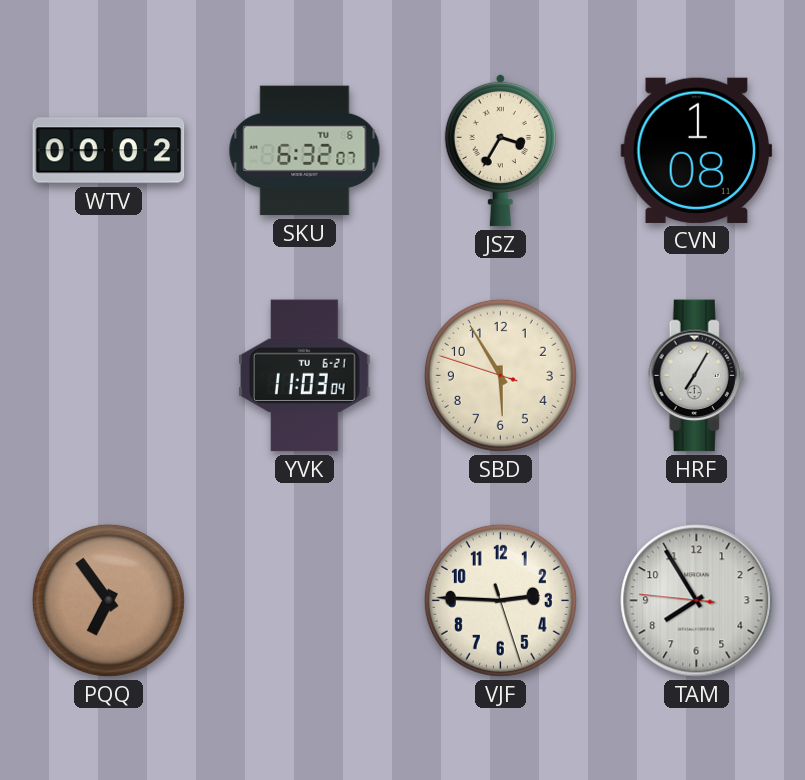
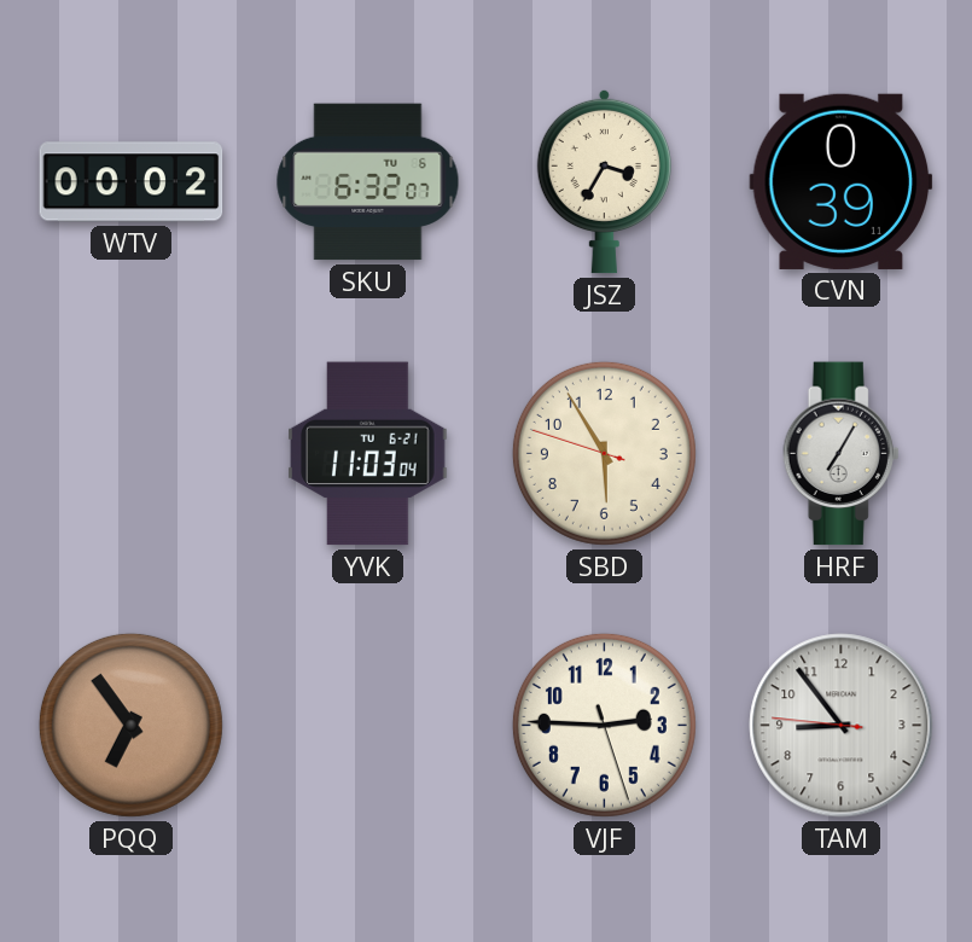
CVN: 1:08 -> 0:39 (842, 181)
TAM: 7:54 -> 8:53 (842, 726)
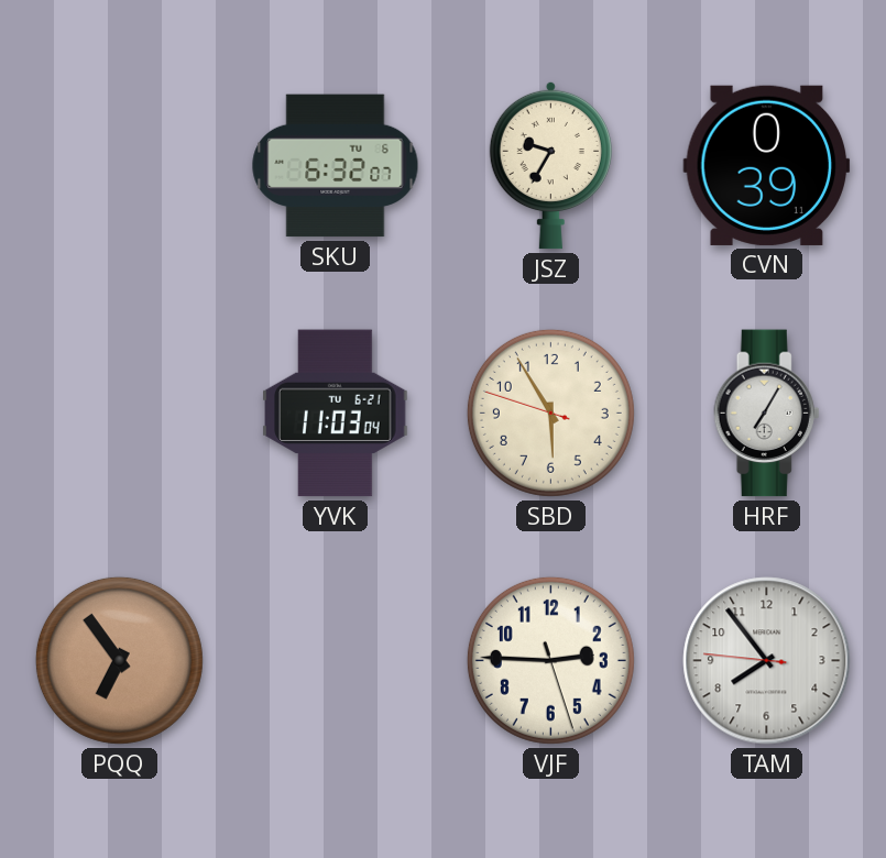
WTV: 00:02 -> none (132, 182)
JSZ: 3:35 -> 9:35 (550, 165)
TAM: 8:53 -> 7:53 (767, 661)
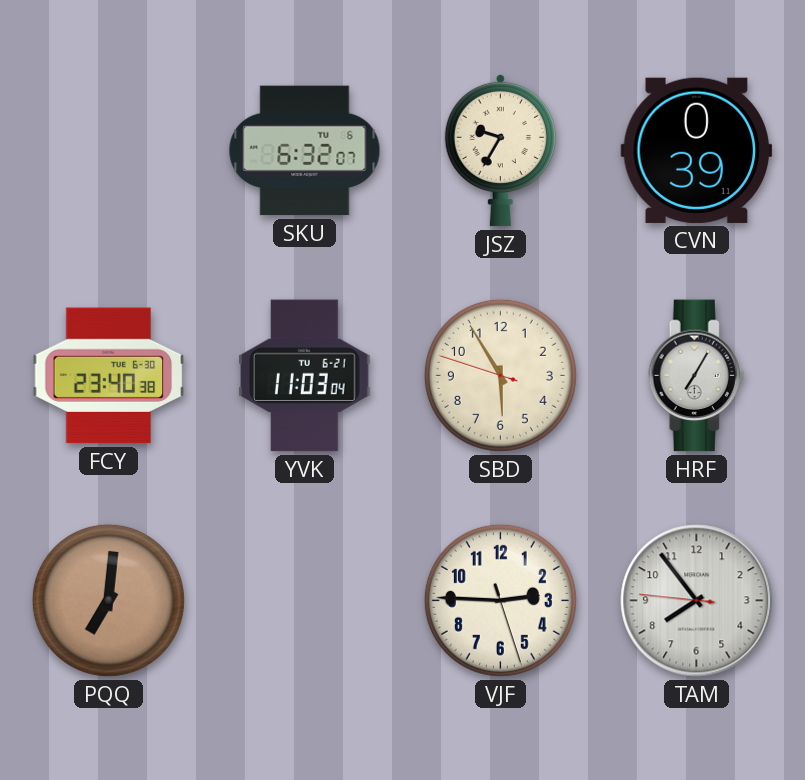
FCY: none -> 23:40 (109, 376)
PQQ: 6:54 -> 7:01 (108, 600)
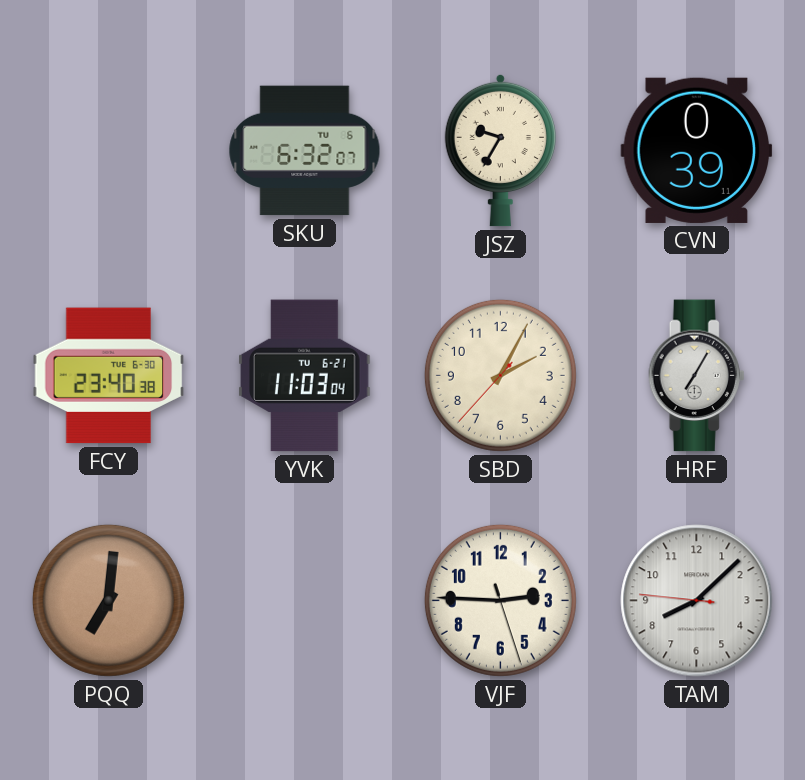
SBD: 5:54 -> 2:04 (500, 375)
TAM: 7:53 -> 8:07 (697, 601)
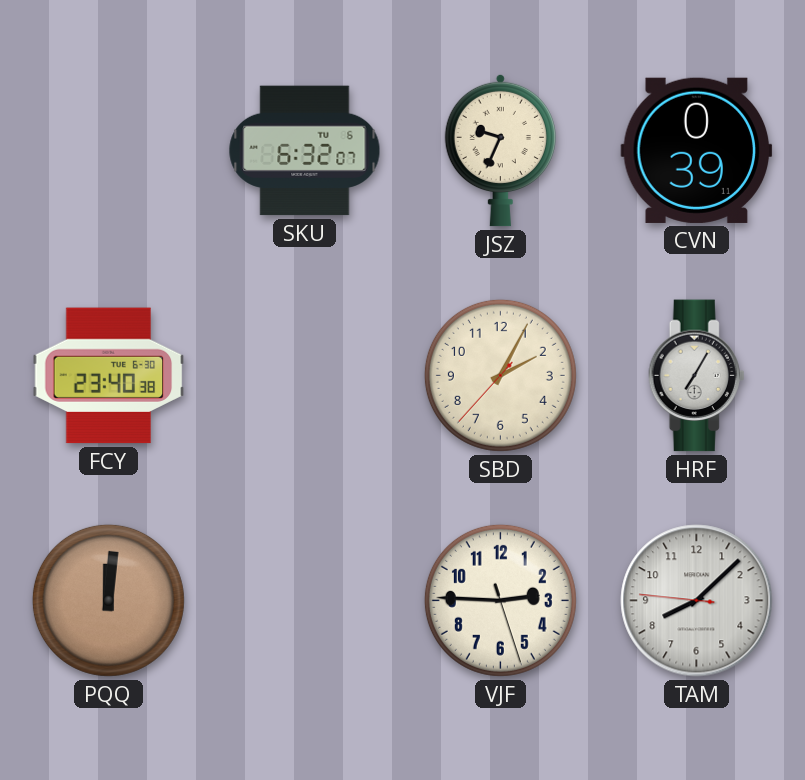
JSZ: 9:35 -> 9:34 (500, 150)
YVK: 11:03 -> none (305, 376)
PQQ: 7:01 -> 12:01 (108, 600)
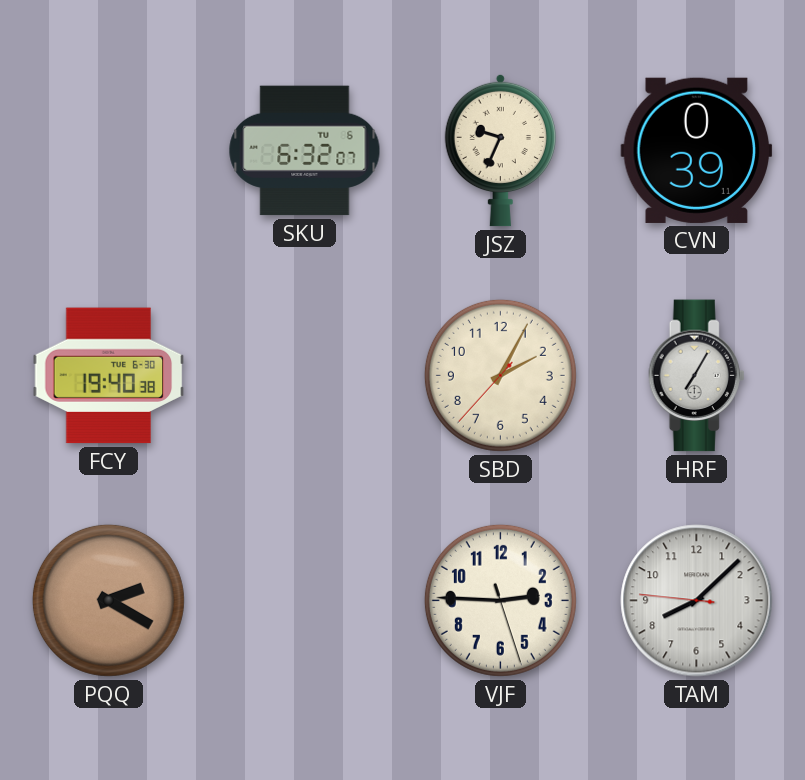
FCY: 23:40 -> 19:40 (109, 376)
PQQ: 12:01 -> 2:20 (108, 600)
